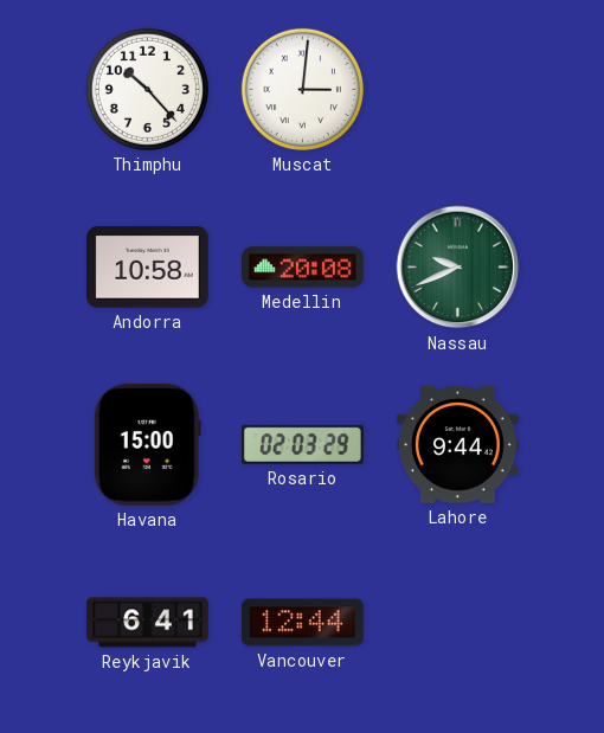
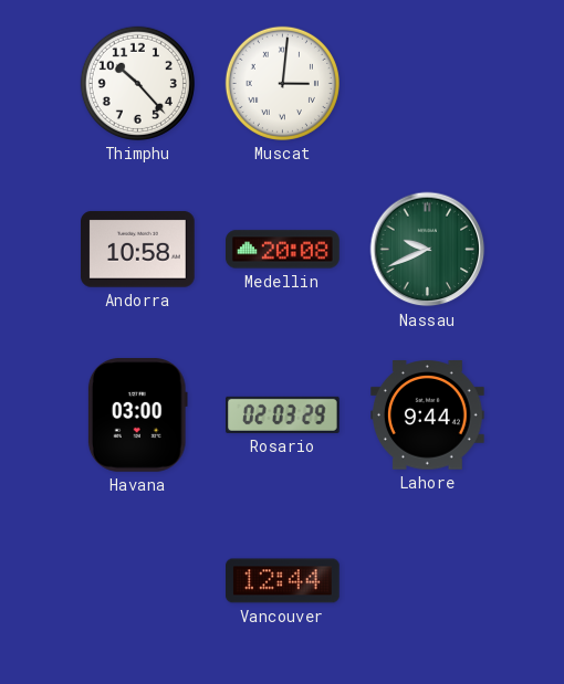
Havana: 15:00 -> 03:00 (137, 415)
Reykjavik: 6:41 -> none (148, 623)
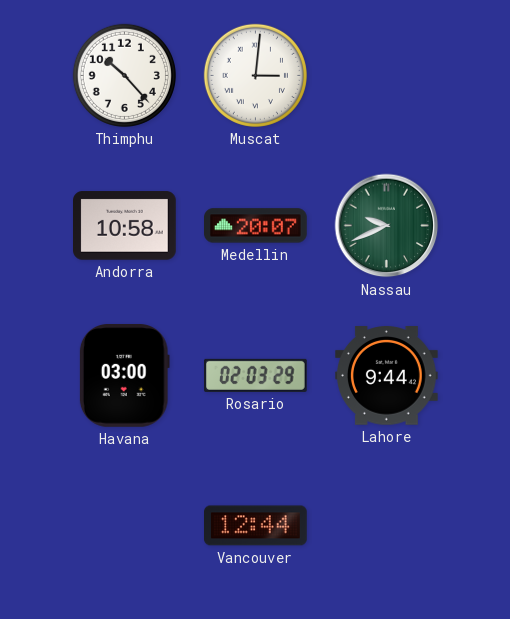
Medellin: 20:08 -> 20:07 (256, 226)
